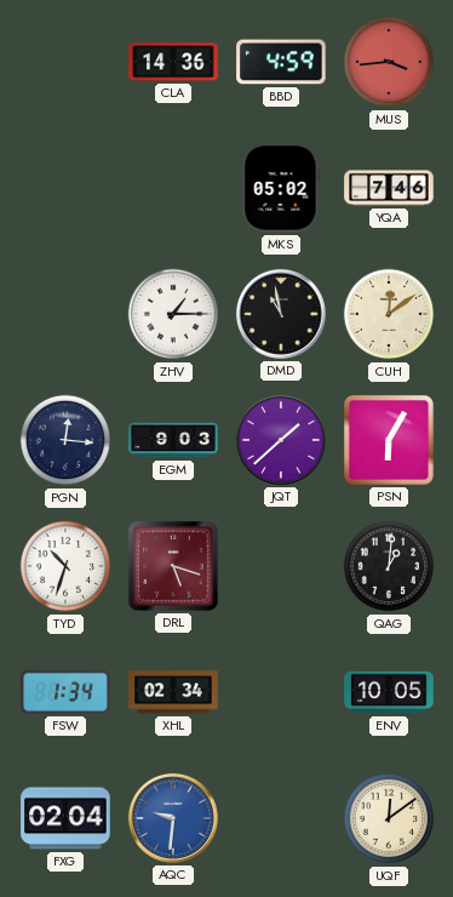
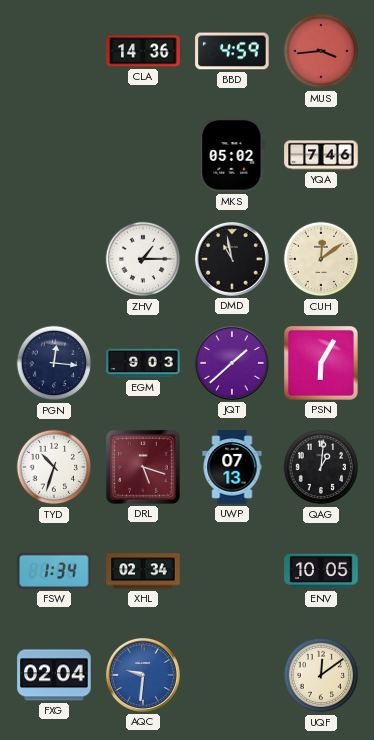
UWP: none -> 07:13 (232, 467)
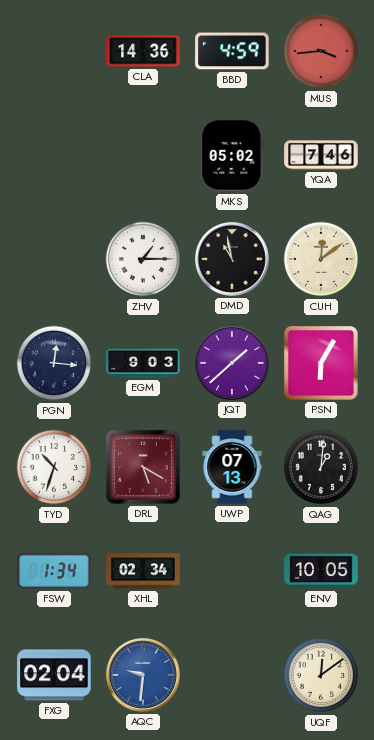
DRL: 5:18 -> 5:20 (143, 467)
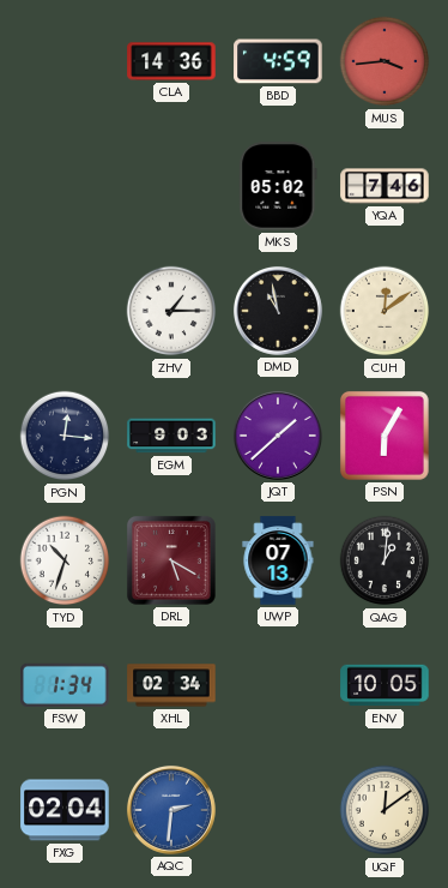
AQC: 9:31 -> 2:31 (171, 810)
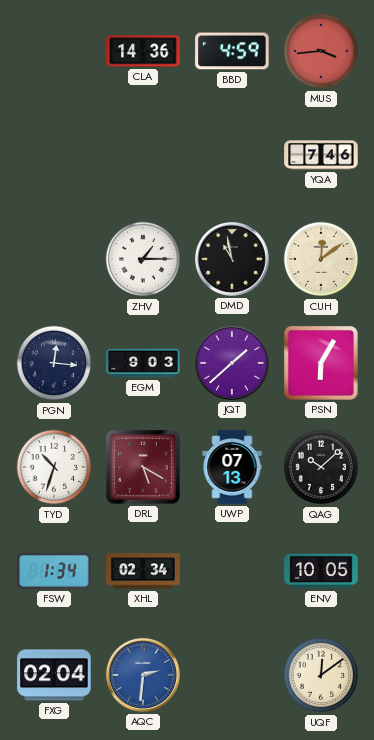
MKS: 05:02 -> none (278, 186)
QAG: 1:01 -> 10:08 (321, 467)
